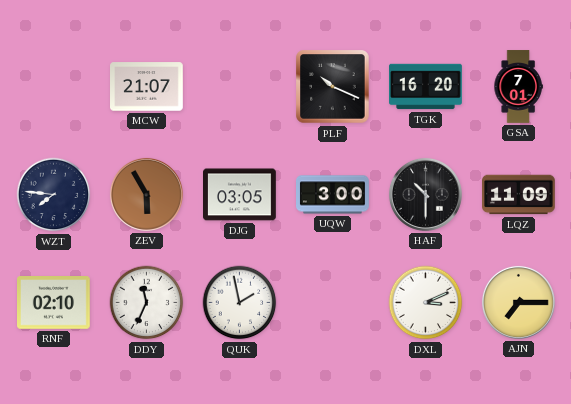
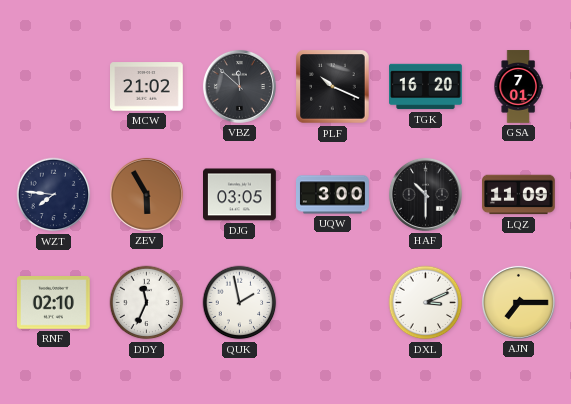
MCW: 21:07 -> 21:02 (147, 87)
VBZ: none -> 11:52 (239, 86)
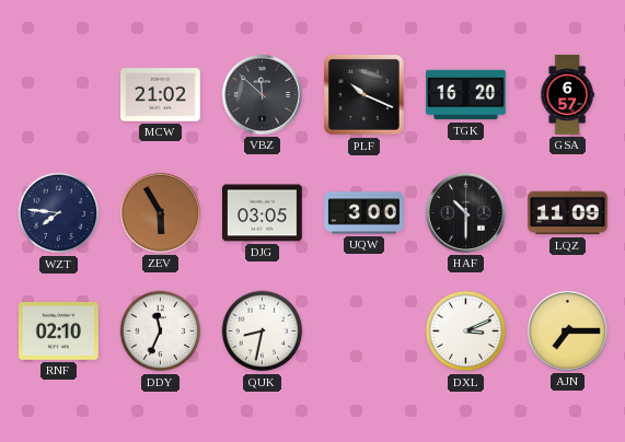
GSA: 7:01 -> 6:57 (567, 95)
QUK: 1:58 -> 8:32 (263, 331)
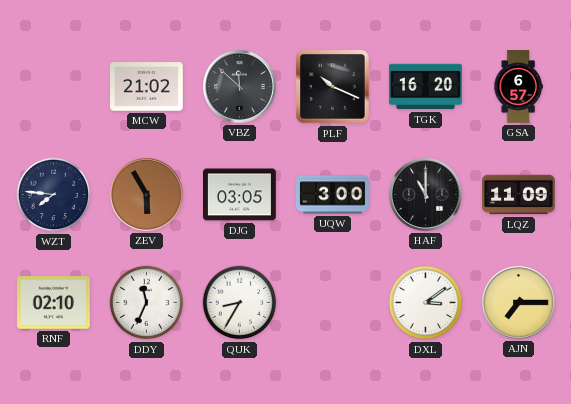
HAF: 10:30 -> 11:00 (425, 194)
QUK: 8:32 -> 8:35 (240, 303)
DXL: 3:11 -> 3:09 (426, 303)
